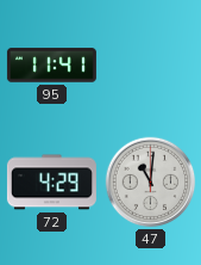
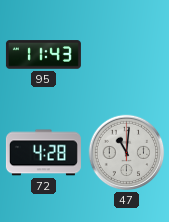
95: 11:41 -> 11:43 (43, 55)
72: 4:29 -> 4:28 (43, 153)
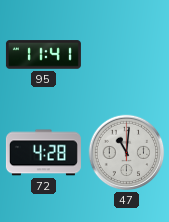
95: 11:43 -> 11:41 (43, 55)
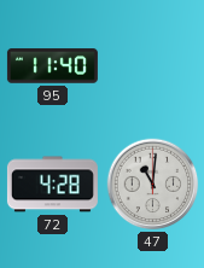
95: 11:41 -> 11:40 (52, 66)
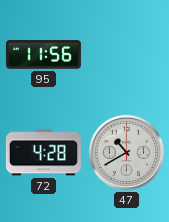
95: 11:40 -> 11:56 (43, 55)
47: 11:01 -> 10:40 (127, 153)
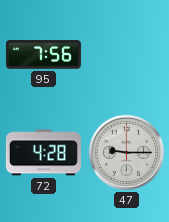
95: 11:56 -> 7:56 (43, 55)
47: 10:40 -> 9:15 (127, 153)
